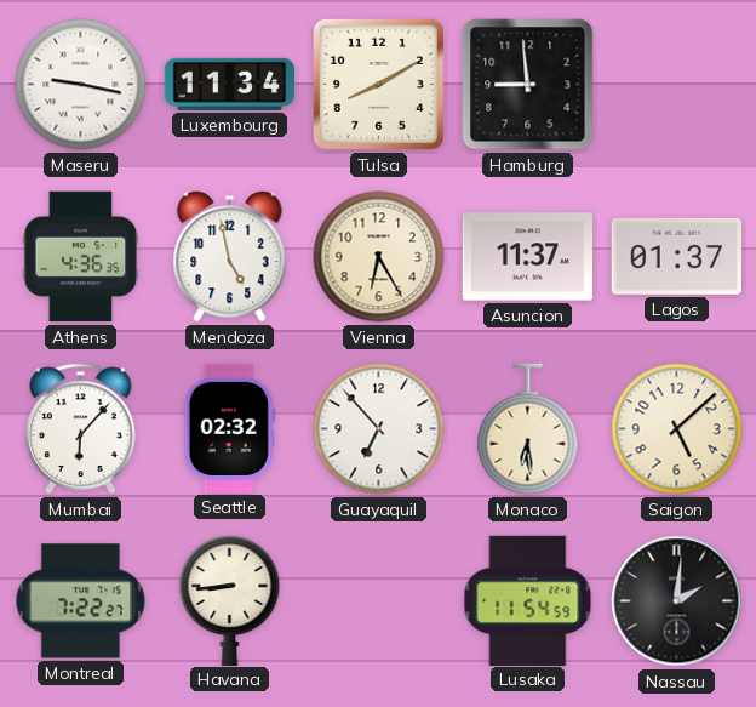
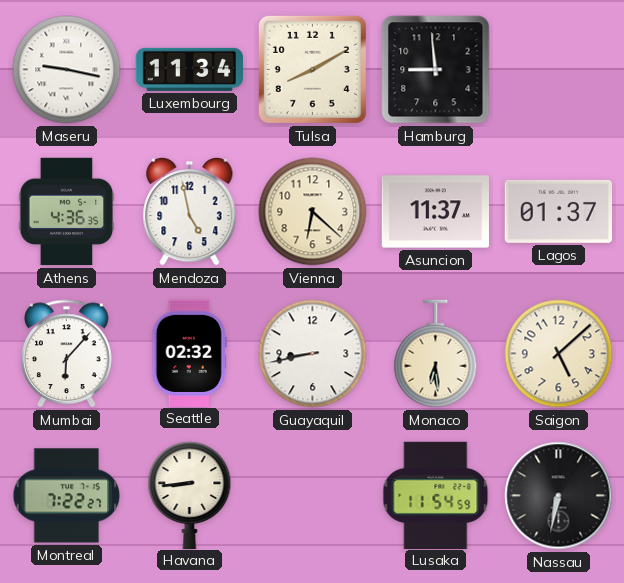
Vienna: 6:25 -> 6:22 (313, 212)
Guayaquil: 6:53 -> 8:43 (313, 354)
Nassau: 2:01 -> 6:32 (559, 496)
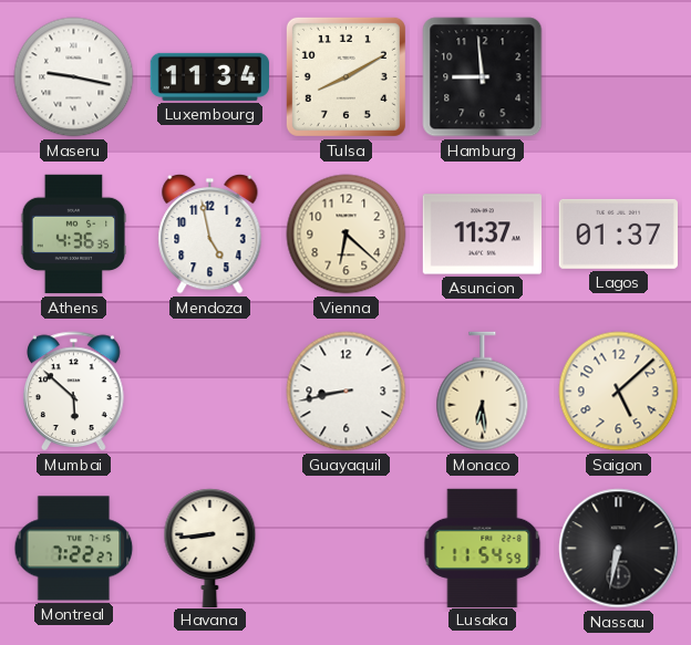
Mumbai: 6:07 -> 5:52 (74, 392)
Seattle: 02:32 -> none (189, 353)
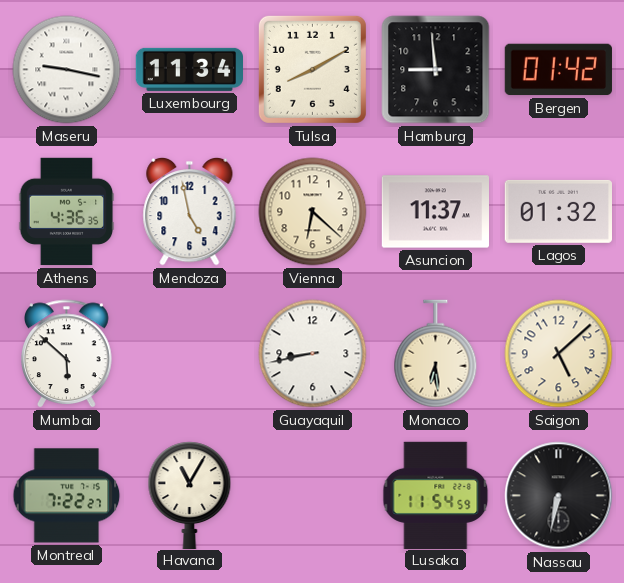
Bergen: none -> 01:42 (558, 70)
Lagos: 01:37 -> 01:32 (558, 211)
Havana: 8:44 -> 11:05 (190, 495)
